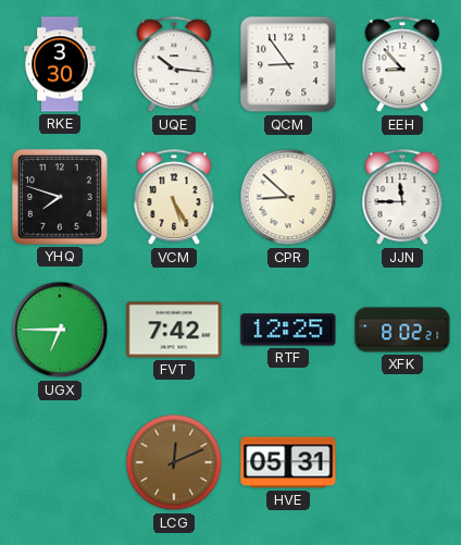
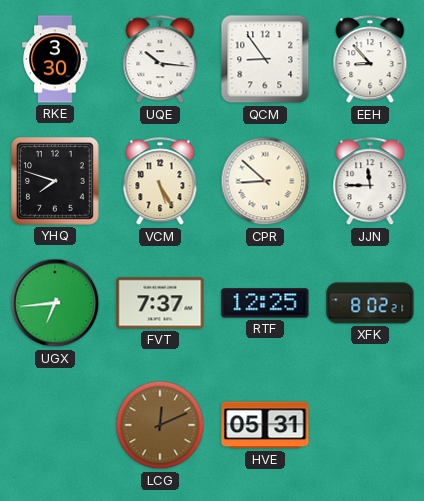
UGX: 6:45 -> 6:44 (55, 303)
FVT: 7:42 -> 7:37 (160, 303)
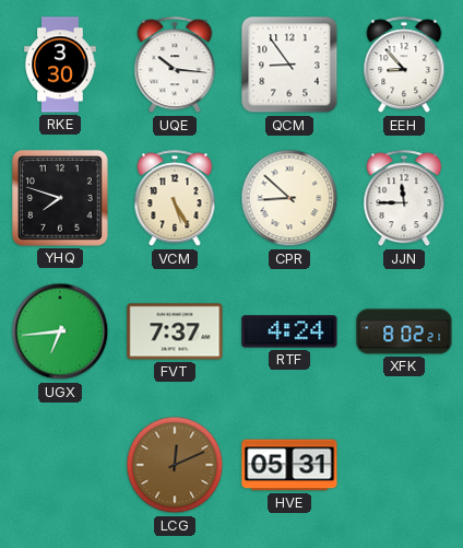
RTF: 12:25 -> 4:24 (289, 331)
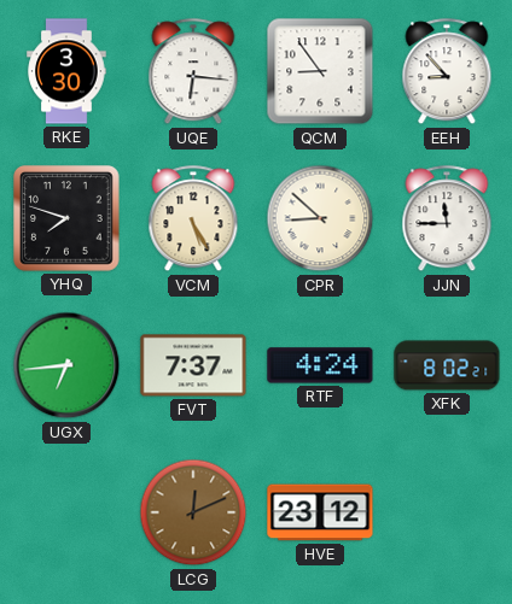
UQE: 10:16 -> 6:16 (193, 72)
HVE: 05:31 -> 23:12 (320, 512)
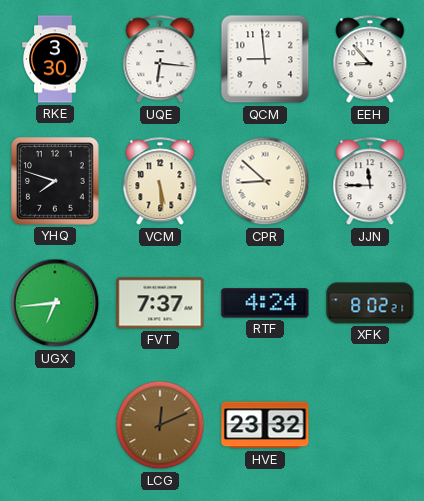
QCM: 8:54 -> 8:59 (265, 59)
VCM: 5:25 -> 5:29 (160, 182)
HVE: 23:12 -> 23:32 (265, 425)
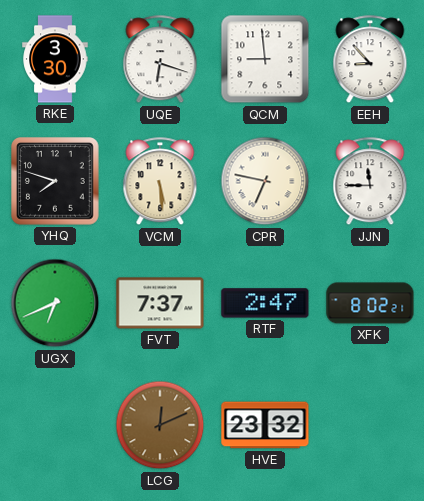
UQE: 6:16 -> 6:18 (160, 60)
CPR: 8:52 -> 6:47 (265, 181)
UGX: 6:44 -> 6:41 (55, 303)
RTF: 4:24 -> 2:47 (265, 303)
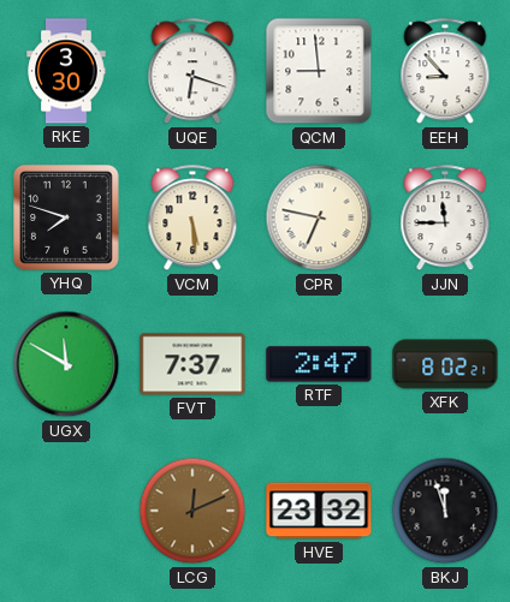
UGX: 6:41 -> 11:50 (66, 364)
BKJ: none -> 11:57 (445, 511)
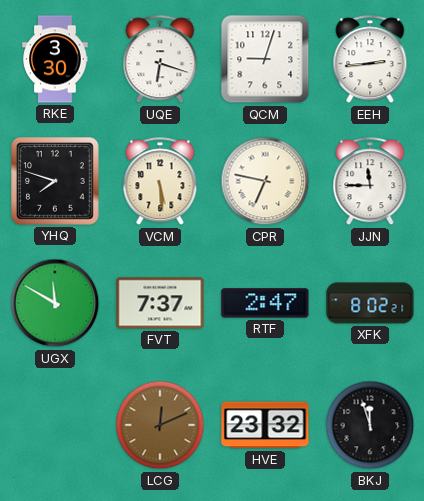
QCM: 8:59 -> 9:03 (265, 59)
EEH: 8:53 -> 2:44 (370, 60)
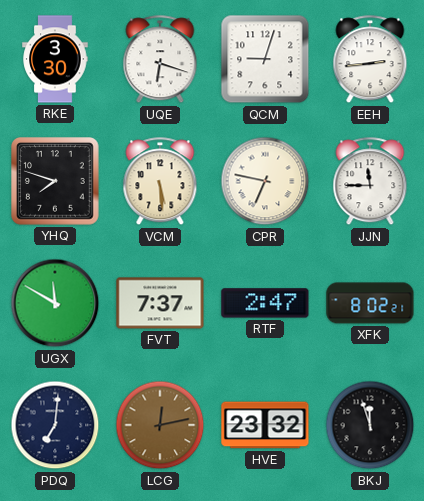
PDQ: none -> 7:01 (55, 425)
LCG: 12:11 -> 12:13 (160, 425)
